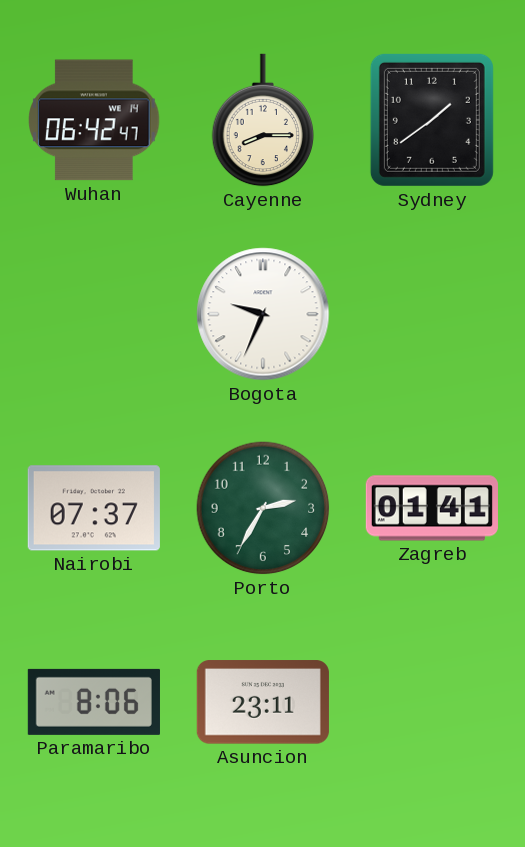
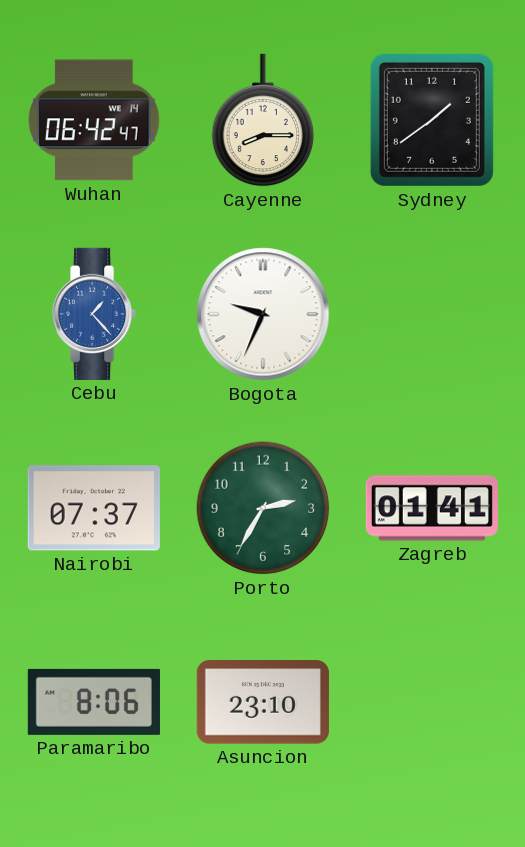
Cebu: none -> 1:23 (95, 314)
Asuncion: 23:11 -> 23:10 (263, 702)
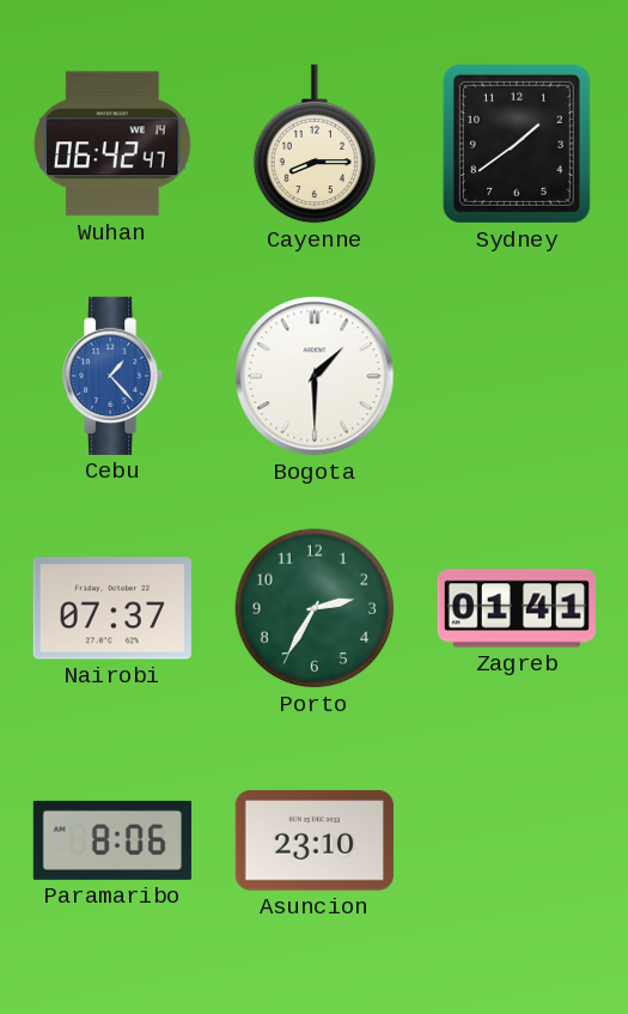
Bogota: 9:34 -> 1:30 (315, 376)
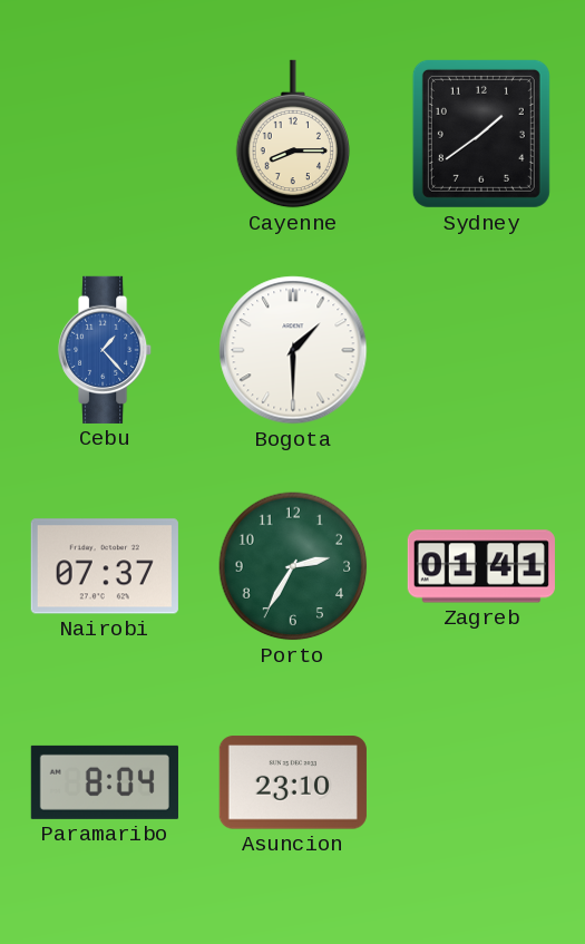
Wuhan: 06:42 -> none (112, 144)
Paramaribo: 8:06 -> 8:04 (105, 782)
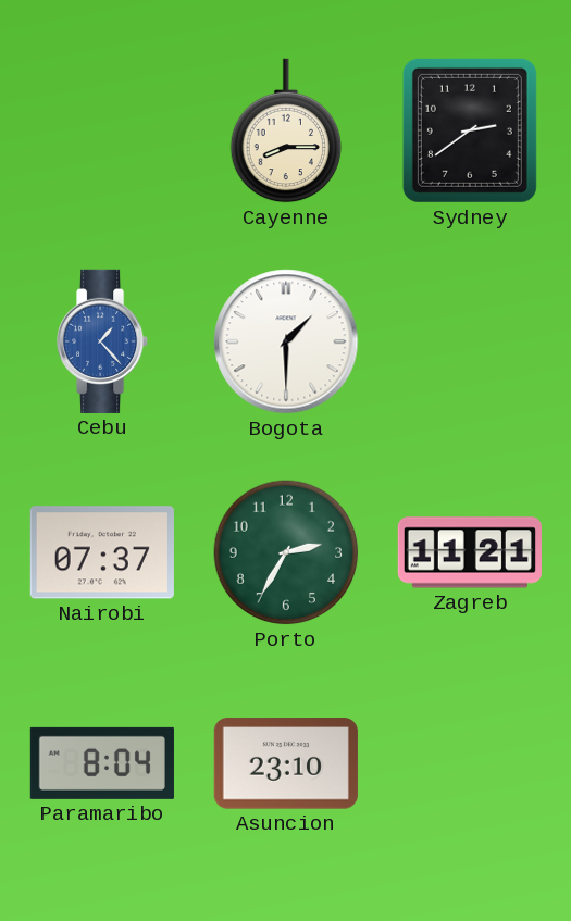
Sydney: 1:39 -> 2:39 (470, 130)
Zagreb: 01:41 -> 11:21 (470, 552)
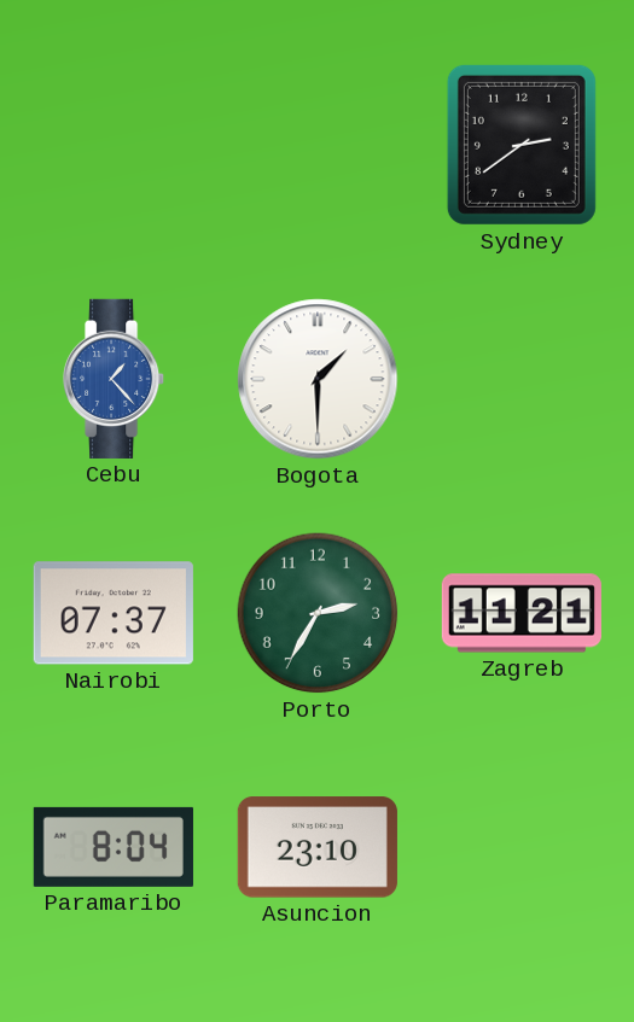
Cayenne: 8:15 -> none (286, 130)
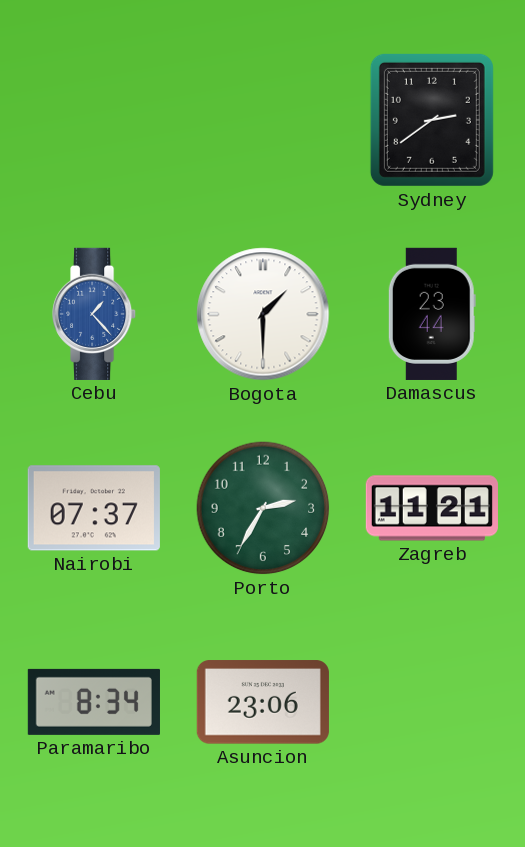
Damascus: none -> 23:44 (432, 314)
Paramaribo: 8:04 -> 8:34 (94, 702)
Asuncion: 23:10 -> 23:06 (263, 702)
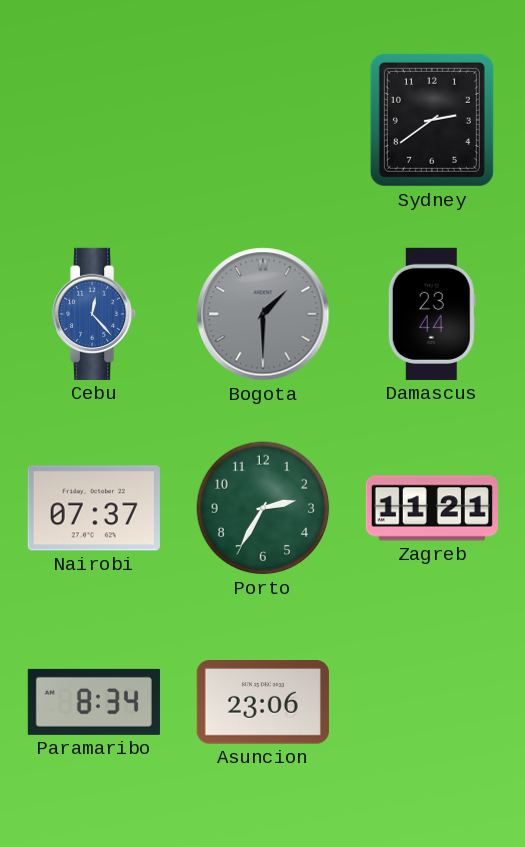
Cebu: 1:23 -> 12:23 (95, 314)
Bogota dial: white -> grey (263, 314)
